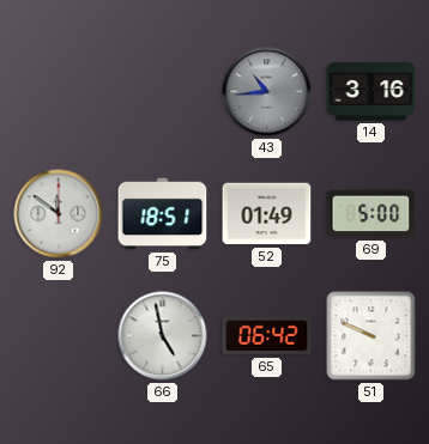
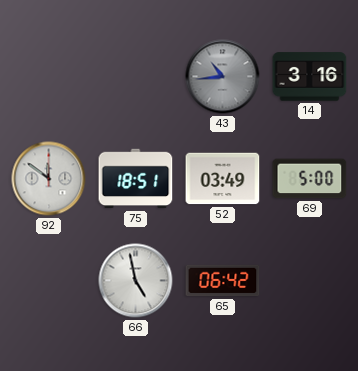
52: 01:49 -> 03:49 (223, 179)
51: 9:49 -> none (371, 336)
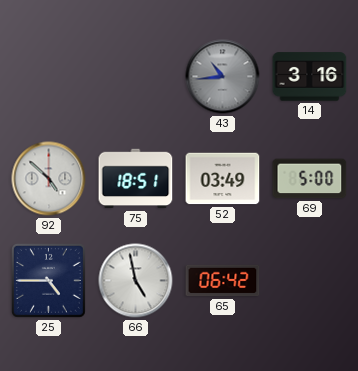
92: 11:51 -> 4:52 (49, 179)
25: none -> 4:45 (48, 280)
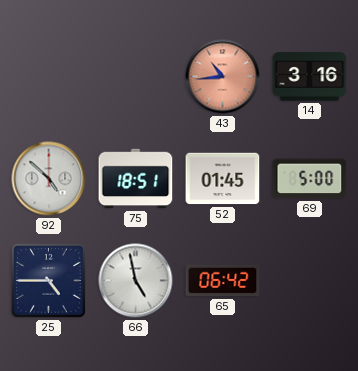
43 dial: grey -> salmon (223, 77)
52: 03:49 -> 01:45 (223, 179)
